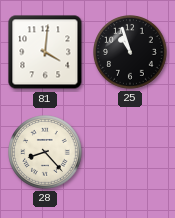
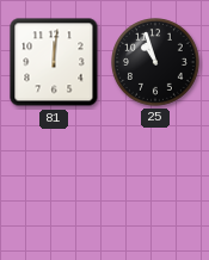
81: 4:01 -> 12:01 (54, 62)
28: 8:23 -> none (45, 152)
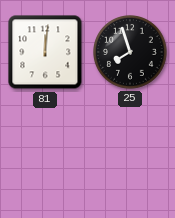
25: 10:57 -> 7:57 (130, 52)
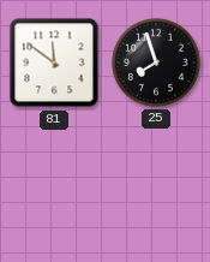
81: 12:01 -> 11:51 (54, 62)
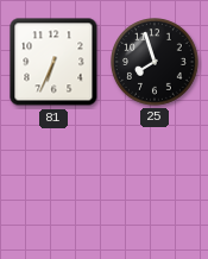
81: 11:51 -> 6:34 (53, 62)
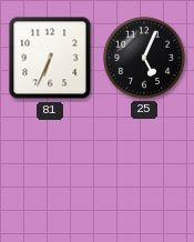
25: 7:57 -> 5:04 (144, 58)
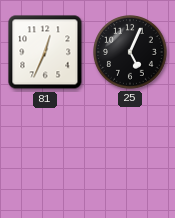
81: 6:34 -> 12:34 (45, 52)
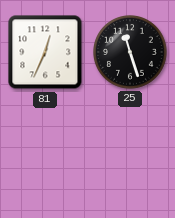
25: 5:04 -> 11:27 (130, 52)
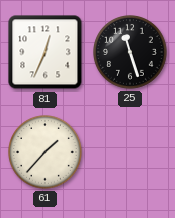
61: none -> 1:37 (45, 152)
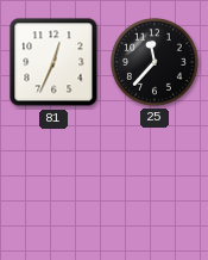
25: 11:27 -> 11:37 (155, 62)
61: 1:37 -> none (45, 152)
